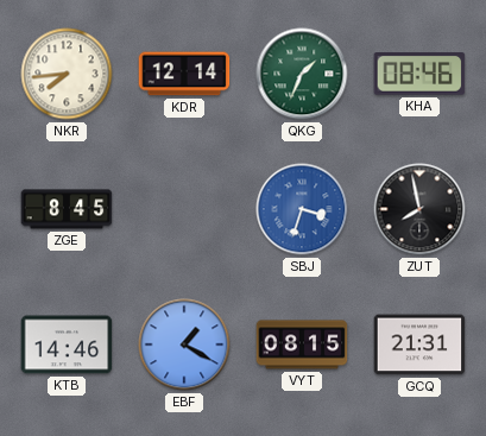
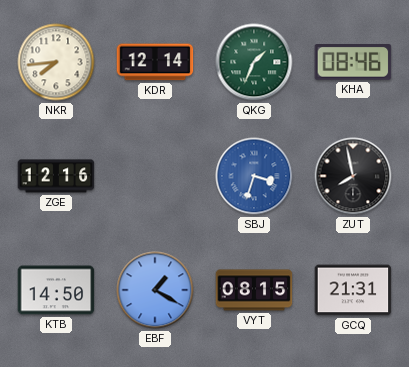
ZGE: 8:45 -> 12:16 (56, 176)
KTB: 14:46 -> 14:50 (56, 290)
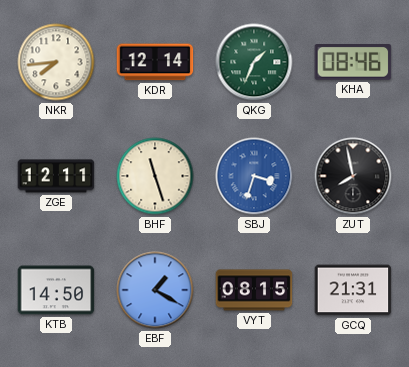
ZGE: 12:16 -> 12:11 (56, 176)
BHF: none -> 11:27 (155, 176)
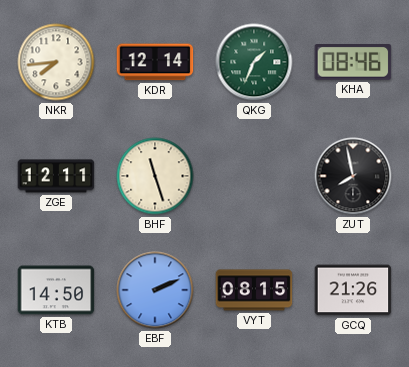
SBJ: 3:33 -> none (254, 176)
EBF: 1:20 -> 2:11 (155, 290)
GCQ: 21:31 -> 21:26 (353, 290)
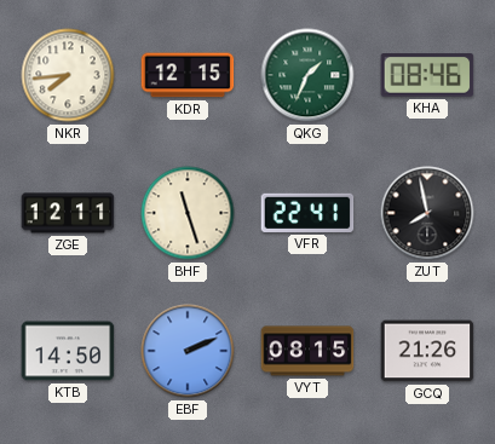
KDR: 12:14 -> 12:15 (188, 75)
VFR: none -> 22:41 (307, 213)
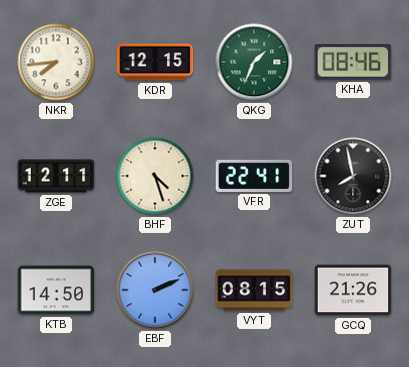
BHF: 11:27 -> 4:27 (155, 176)
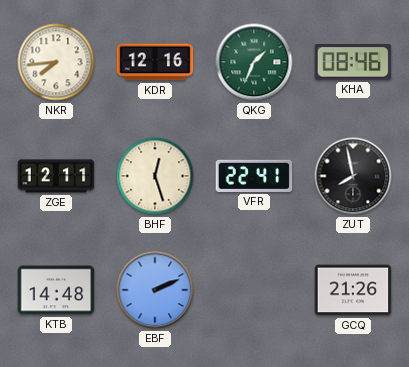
KDR: 12:15 -> 12:16 (155, 62)
BHF: 4:27 -> 12:27 (155, 176)
KTB: 14:50 -> 14:48 (56, 290)
VYT: 08:15 -> none (254, 290)
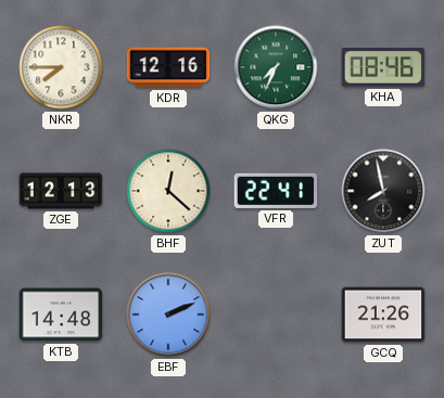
NKR: 7:44 -> 7:45 (61, 67)
QKG: 1:34 -> 7:34 (276, 67)
ZGE: 12:11 -> 12:13 (61, 191)
BHF: 12:27 -> 12:22 (168, 191)
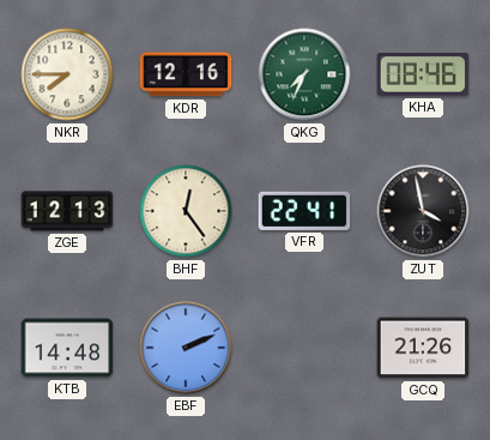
BHF: 12:22 -> 12:24 (186, 211)
ZUT: 7:58 -> 3:58 (423, 211)
